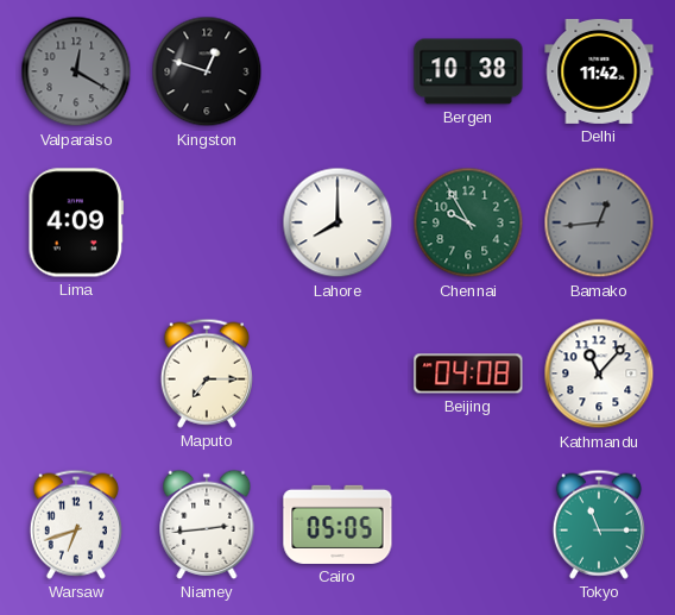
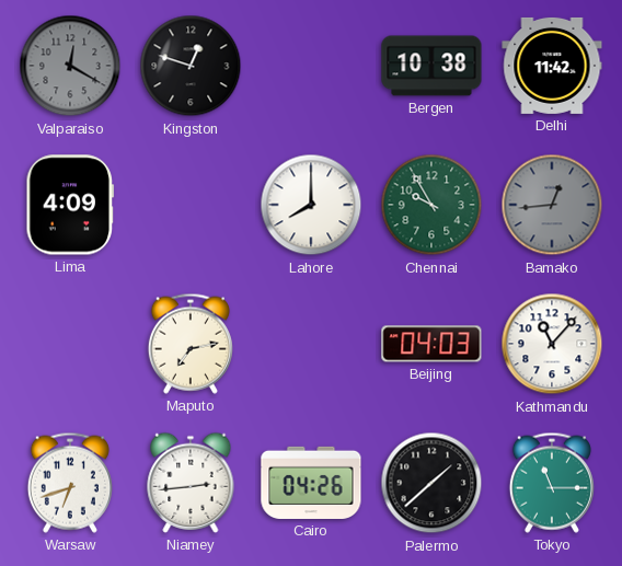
Maputo: 7:15 -> 7:13 (191, 344)
Beijing: 04:08 -> 04:03 (431, 344)
Cairo: 05:05 -> 04:26 (311, 483)
Palermo: none -> 1:38 (431, 483)
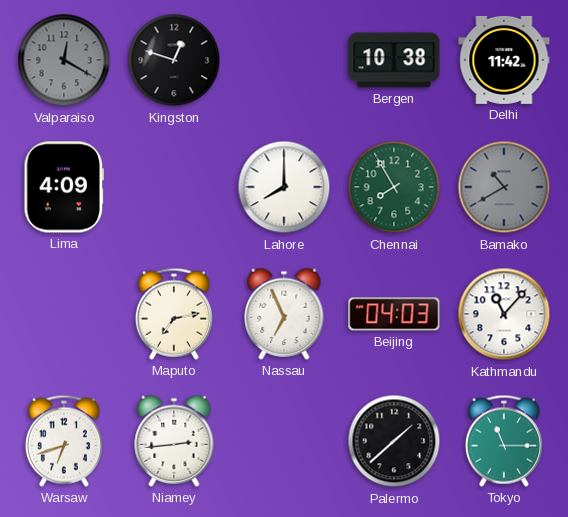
Chennai: 9:55 -> 7:55 (394, 187)
Bamako: 12:44 -> 10:40 (504, 187)
Nassau: none -> 6:56 (284, 314)
Cairo: 04:26 -> none (311, 483)
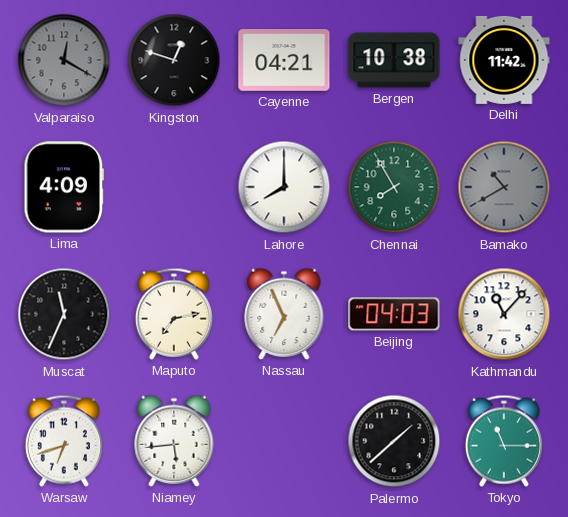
Cayenne: none -> 04:21 (284, 61)
Muscat: none -> 11:34 (64, 314)
Niamey: 2:44 -> 5:44 (174, 441)
